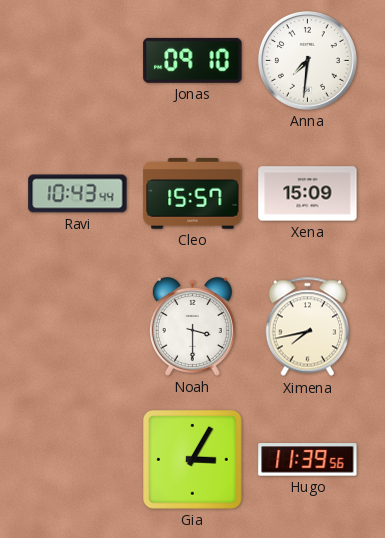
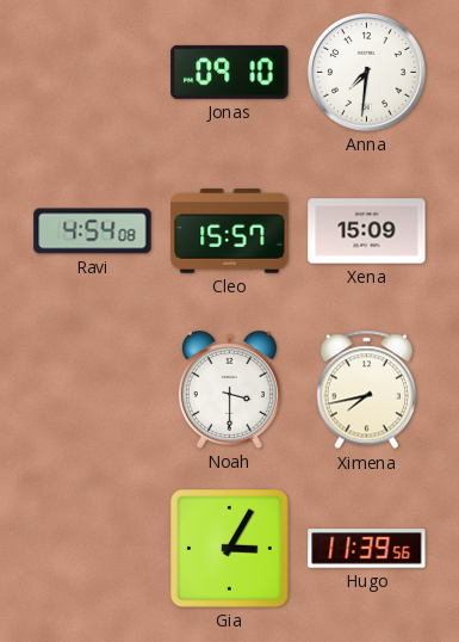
Ravi: 10:43 -> 4:54 (93, 232)
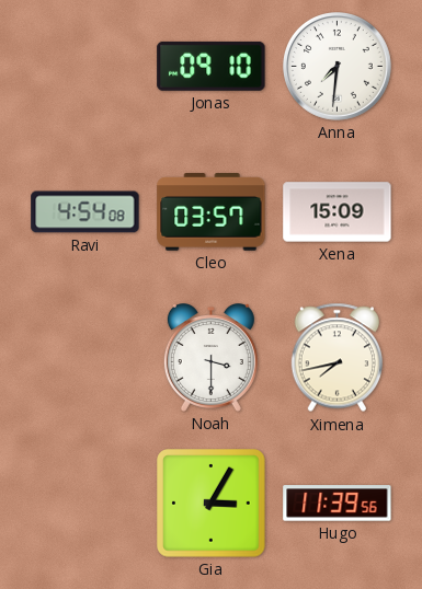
Cleo: 15:57 -> 03:57 (212, 212)
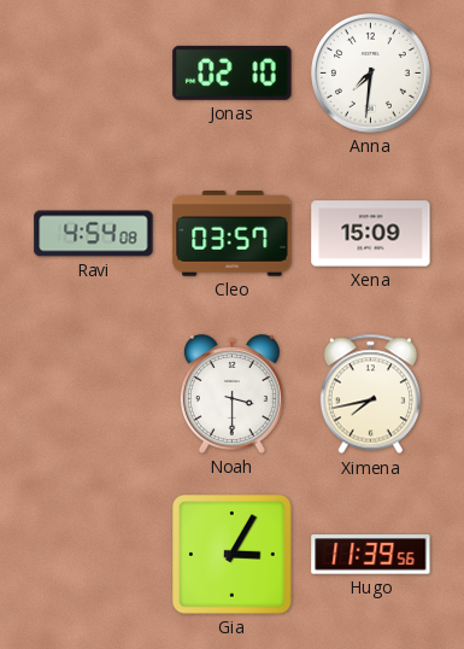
Jonas: 09:10 -> 02:10 (233, 72)
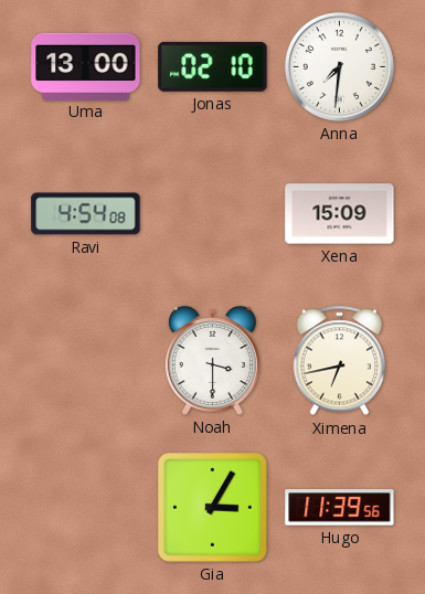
Uma: none -> 13:00 (86, 66)
Cleo: 03:57 -> none (233, 234)
Ximena: 7:43 -> 6:43 (339, 361)
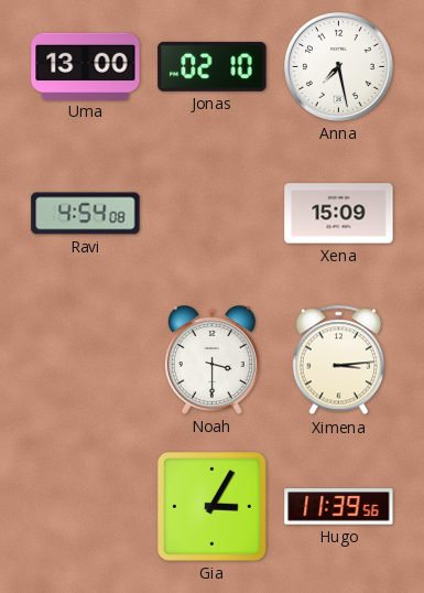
Anna: 7:31 -> 7:28 (339, 67)
Ximena: 6:43 -> 3:14 (338, 360)
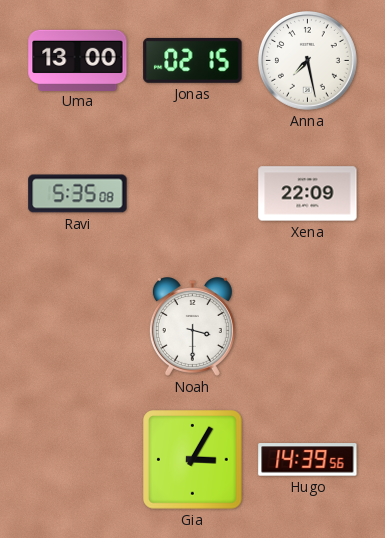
Jonas: 02:10 -> 02:15 (193, 60)
Ravi: 4:54 -> 5:35 (78, 194)
Xena: 15:09 -> 22:09 (308, 194)
Ximena: 3:14 -> none (338, 360)
Hugo: 11:39 -> 14:39 (308, 460)
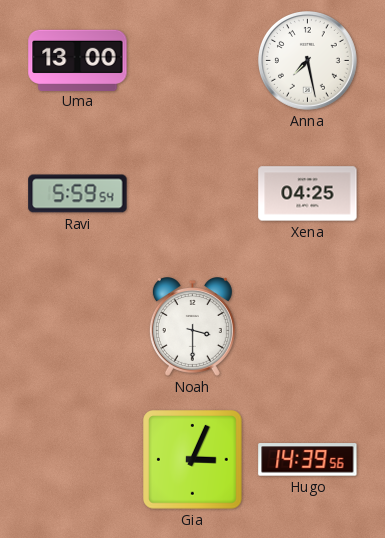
Jonas: 02:15 -> none (193, 60)
Ravi: 5:35 -> 5:59 (78, 194)
Xena: 22:09 -> 04:25 (308, 194)
Gia: 3:05 -> 3:04 (193, 460)
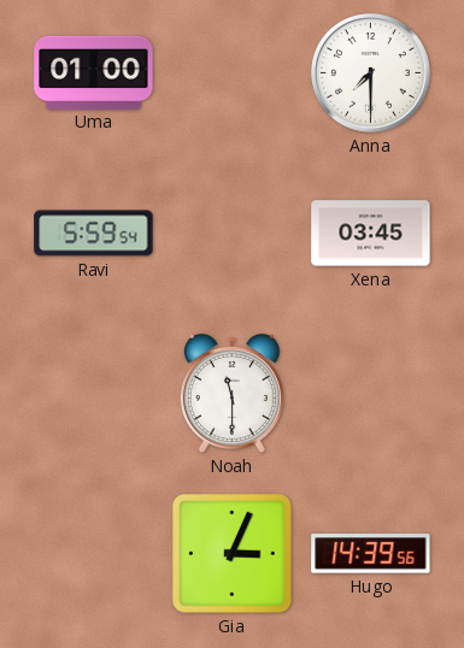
Uma: 13:00 -> 01:00 (94, 72)
Anna: 7:28 -> 7:30 (371, 73)
Xena: 04:25 -> 03:45 (371, 234)
Noah: 3:30 -> 11:30 (231, 394)
